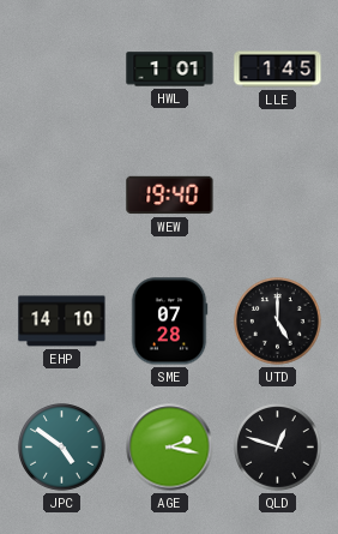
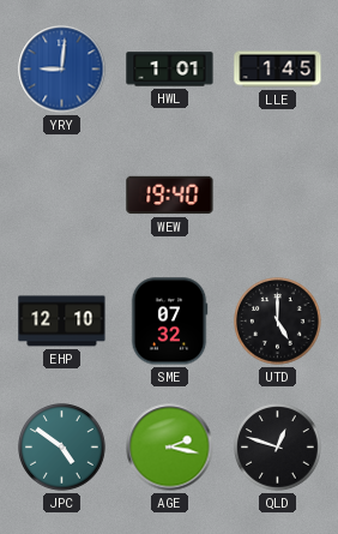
YRY: none -> 9:01 (62, 70)
EHP: 14:10 -> 12:10 (62, 322)
SME: 07:28 -> 07:32 (169, 322)
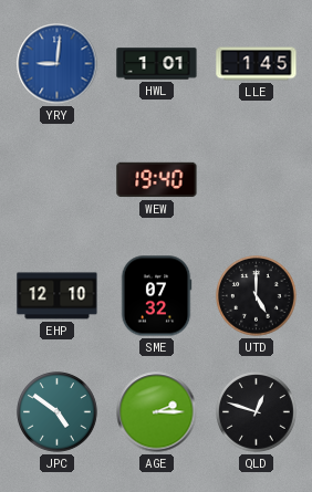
AGE: 2:17 -> 2:15 (157, 412)
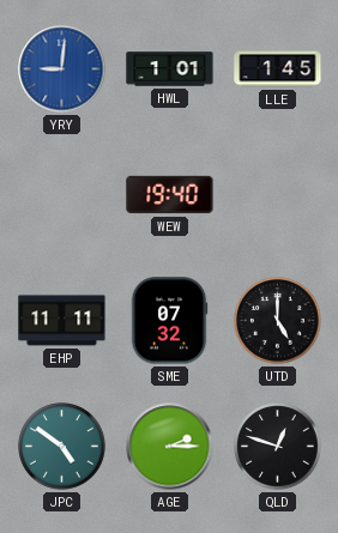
EHP: 12:10 -> 11:11 (62, 321)
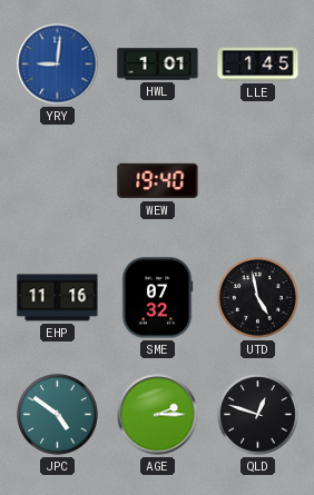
EHP: 11:11 -> 11:16 (58, 298)
UTD: 5:00 -> 4:58 (258, 298)
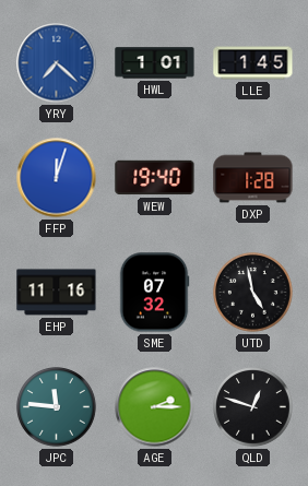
YRY: 9:01 -> 7:22 (57, 63)
FFP: none -> 12:03 (57, 178)
DXP: none -> 1:28 (253, 178)
JPC: 4:51 -> 11:46 (57, 407)
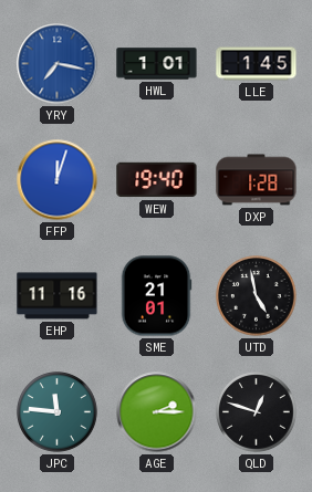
YRY: 7:22 -> 7:17 (58, 64)
SME: 07:32 -> 21:01 (156, 296)
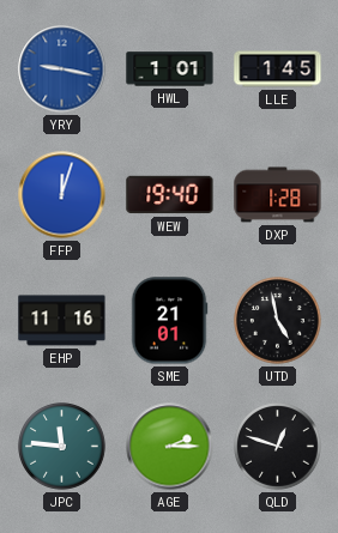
YRY: 7:17 -> 9:17 (62, 69)
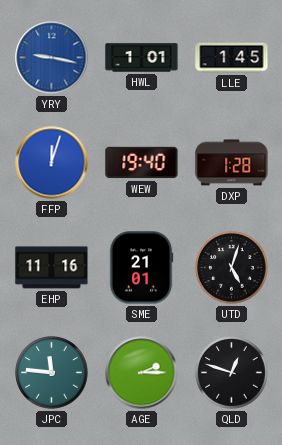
UTD: 4:58 -> 5:03 (232, 268)
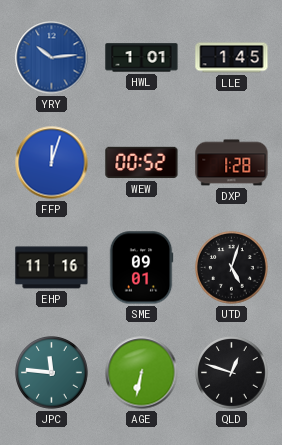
YRY: 9:17 -> 10:14 (52, 58)
WEW: 19:40 -> 00:52 (142, 163)
SME: 21:01 -> 09:01 (141, 268)
AGE: 2:15 -> 6:32 (142, 373)
